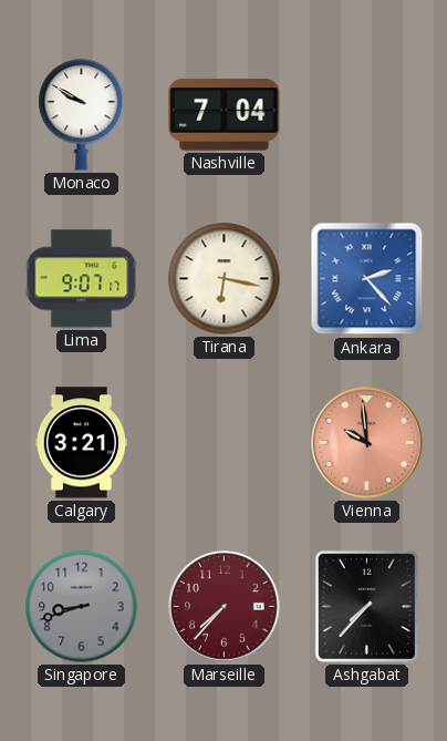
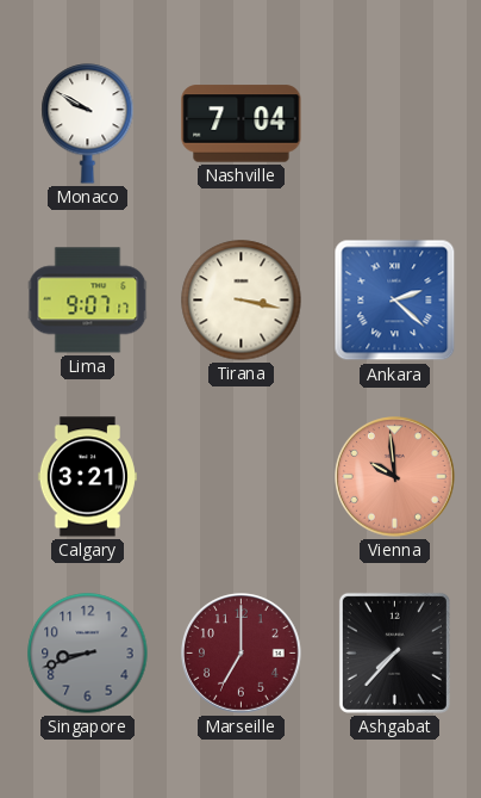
Tirana: 6:17 -> 3:17 (242, 301)
Ankara: 2:23 -> 2:22 (395, 301)
Marseille: 7:37 -> 7:00 (242, 654)
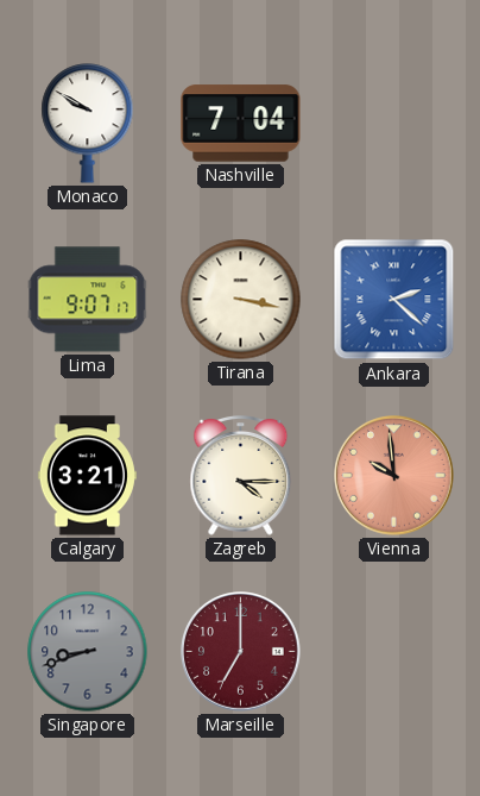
Zagreb: none -> 4:15 (241, 476)
Ashgabat: 7:37 -> none (394, 652)
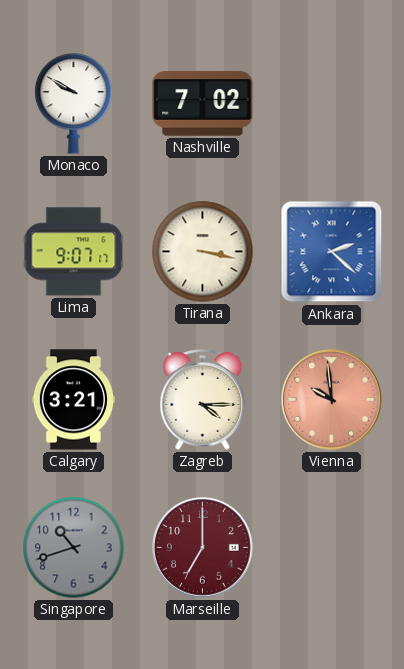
Nashville: 7:04 -> 7:02 (203, 104)
Singapore: 8:42 -> 10:42 (74, 548)
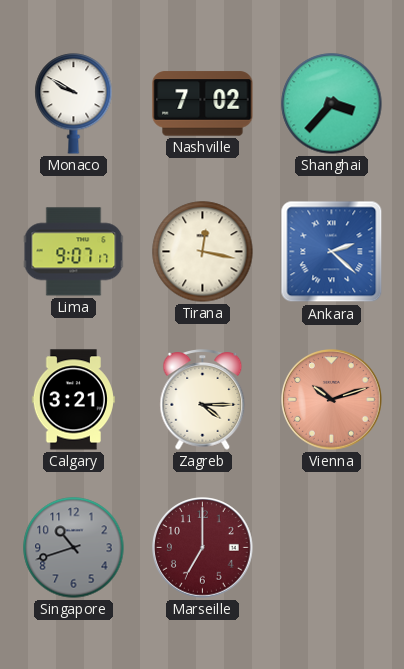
Shanghai: none -> 3:37 (332, 104)
Tirana: 3:17 -> 12:17 (203, 252)
Vienna: 9:59 -> 10:12 (332, 400)
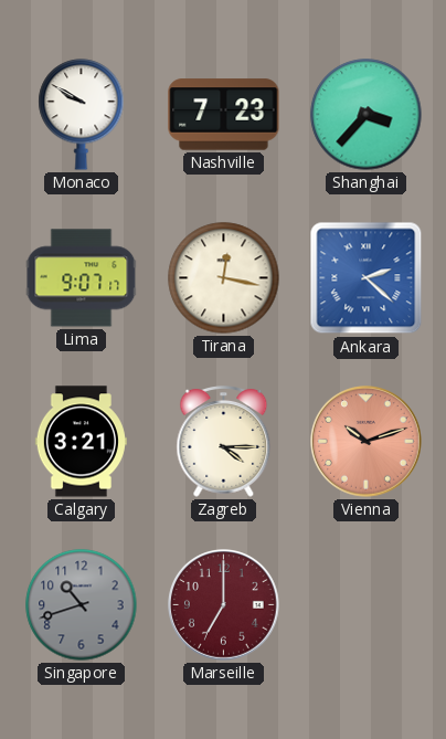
Nashville: 7:02 -> 7:23 (224, 115)
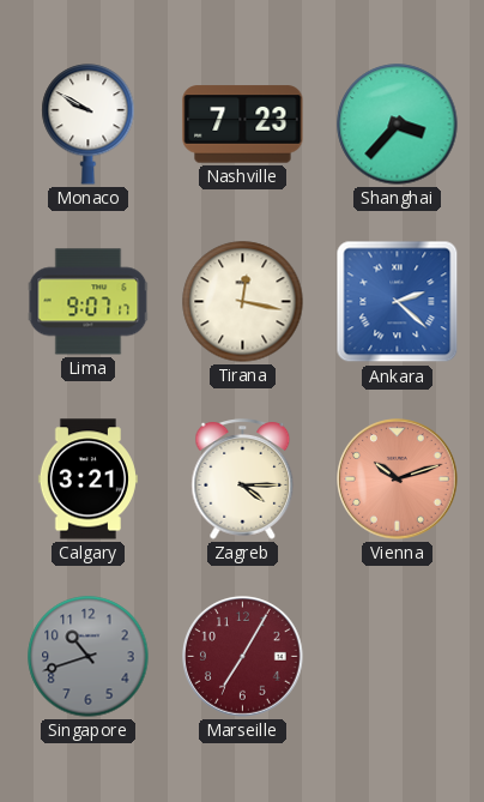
Marseille: 7:00 -> 7:05 (243, 657)
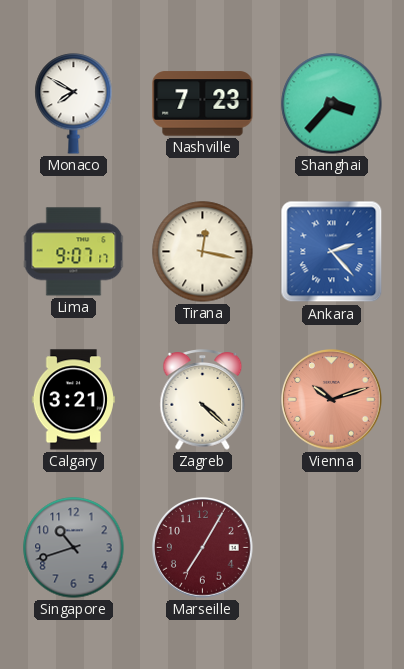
Monaco: 9:50 -> 7:50 (74, 104)
Ankara: 2:22 -> 2:23 (332, 252)
Zagreb: 4:15 -> 4:22 (203, 400)
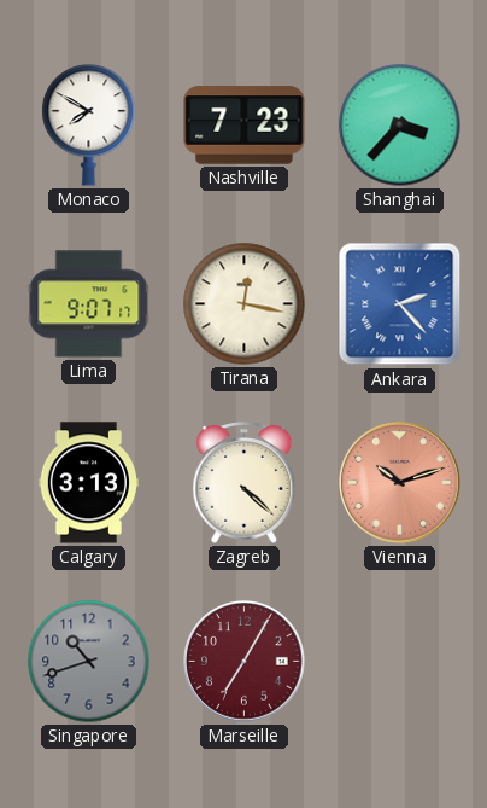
Calgary: 3:21 -> 3:13 (88, 483)
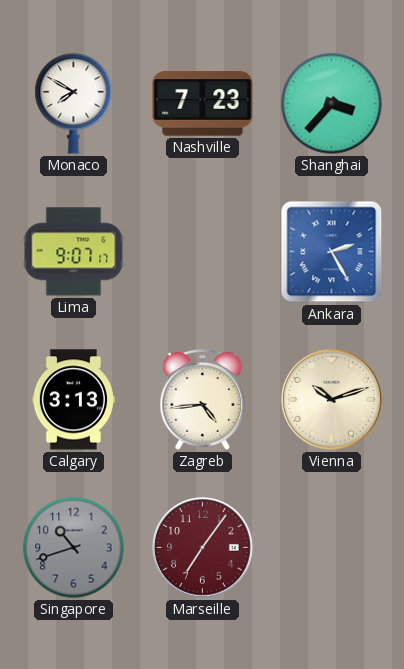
Tirana: 12:17 -> none (245, 304)
Ankara: 2:23 -> 2:25 (332, 252)
Zagreb: 4:22 -> 4:44 (203, 400)
Vienna dial: salmon -> cream (332, 400)
Marseille: 7:05 -> 7:06 (203, 548)
